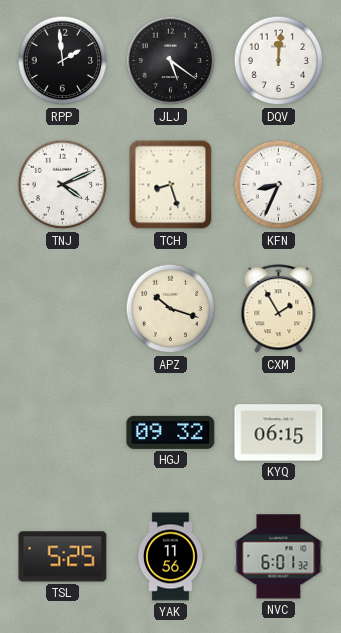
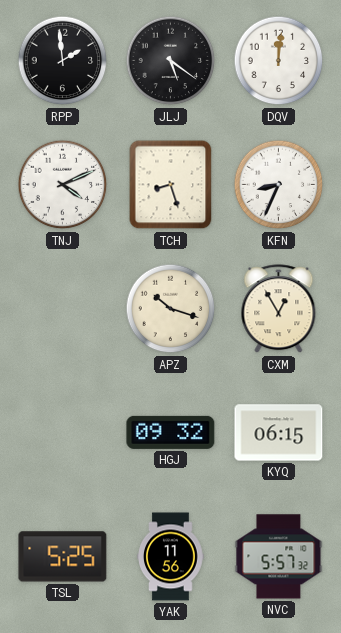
CXM: 1:55 -> 12:55 (279, 309)
NVC: 6:01 -> 5:57 (279, 557)
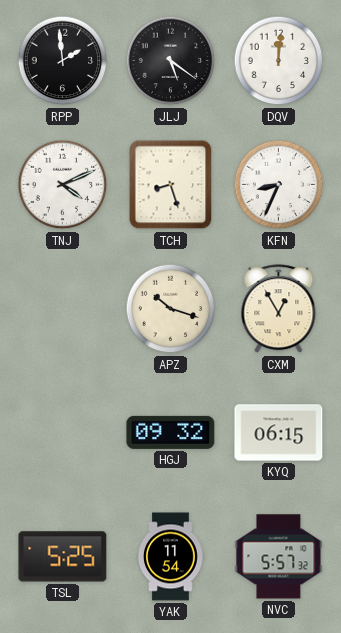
YAK: 11:56 -> 11:54 (171, 557)
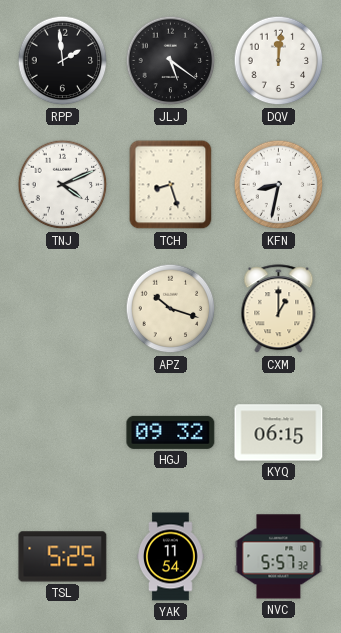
KFN: 8:34 -> 8:32 (279, 185)
CXM: 12:55 -> 1:00 (279, 309)
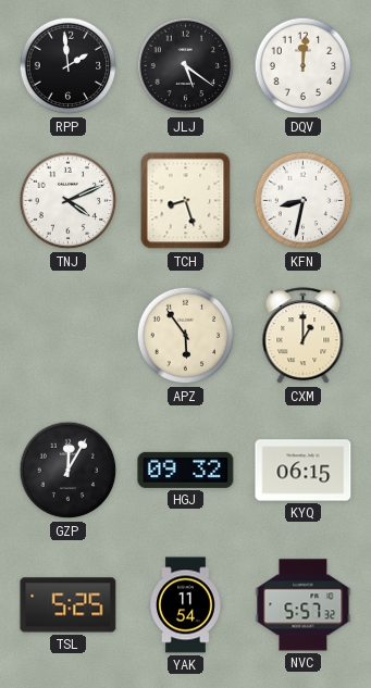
APZ: 10:18 -> 5:54 (186, 336)
GZP: none -> 12:05 (69, 471)
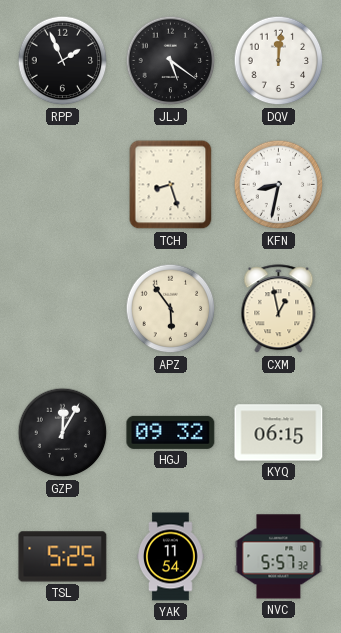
RPP: 1:59 -> 1:56 (63, 61)
TNJ: 4:11 -> none (69, 201)
CXM: 1:00 -> 12:58 (279, 309)
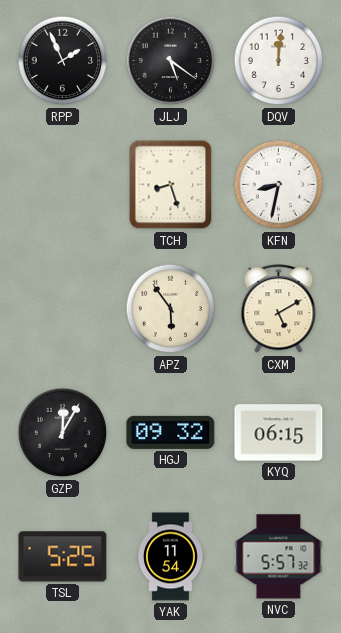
CXM: 12:58 -> 5:10 (279, 309)
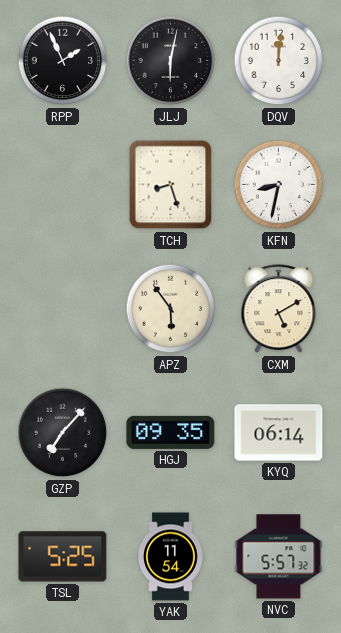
JLJ: 5:21 -> 6:02 (171, 61)
GZP: 12:05 -> 7:07 (63, 433)
HGJ: 09:32 -> 09:35 (171, 432)
KYQ: 06:15 -> 06:14 (279, 433)
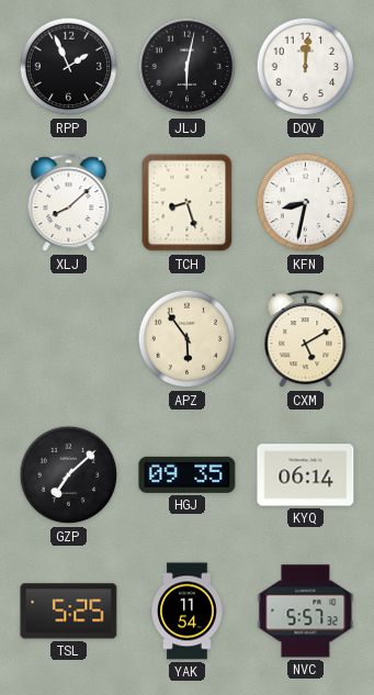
XLJ: none -> 8:08 (69, 203)
GZP: 7:07 -> 7:08 (69, 475)
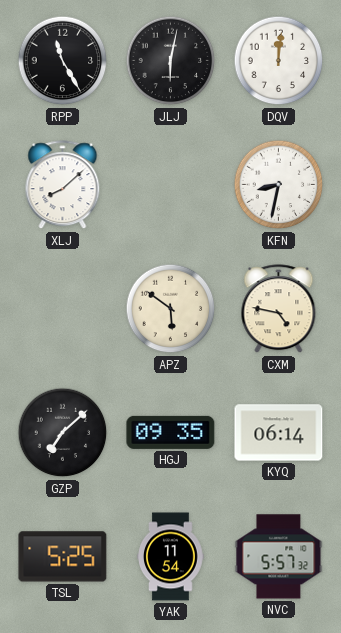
RPP: 1:56 -> 11:25 (63, 61)
TCH: 8:27 -> none (188, 203)
APZ: 5:54 -> 5:51 (171, 309)
CXM: 5:10 -> 4:47 (279, 309)
